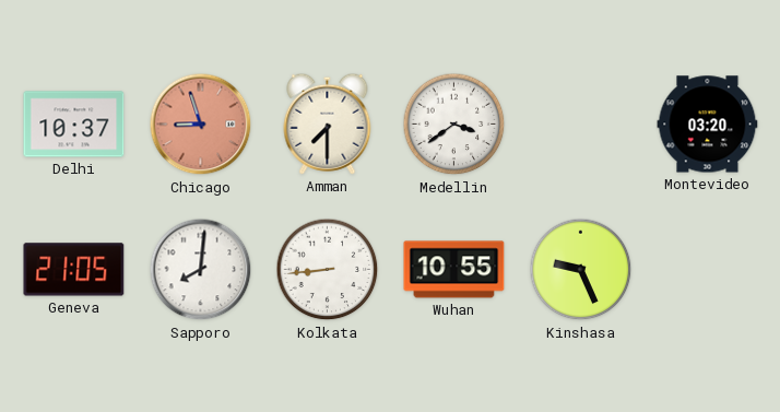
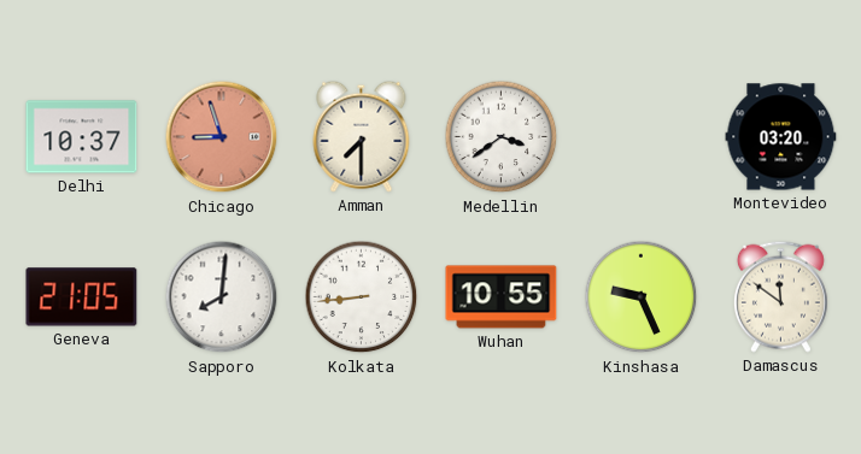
Damascus: none -> 11:51 (780, 296)
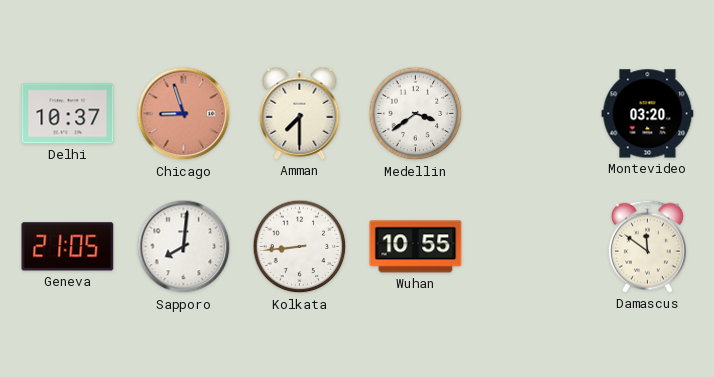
Kinshasa: 9:26 -> none (642, 297)
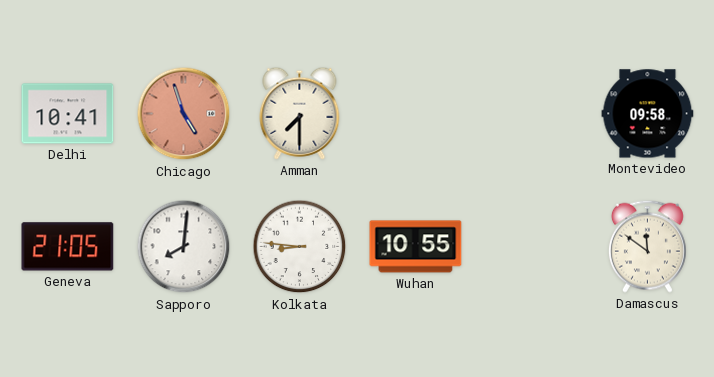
Delhi: 10:37 -> 10:41 (68, 114)
Chicago: 8:57 -> 4:57 (184, 114)
Medellin: 3:39 -> none (416, 114)
Montevideo: 03:20 -> 09:58 (648, 114)
Kolkata: 8:44 -> 8:46 (300, 247)
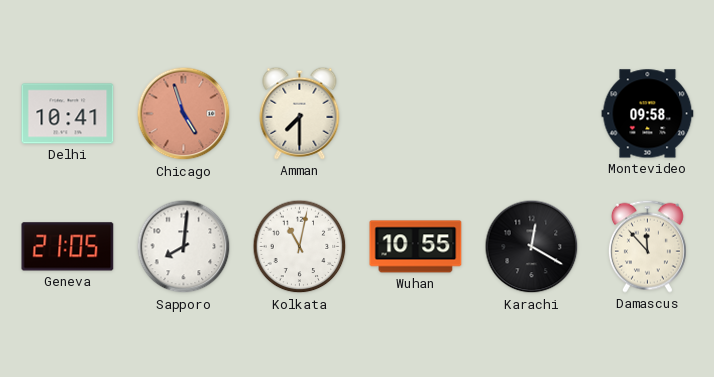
Kolkata: 8:46 -> 11:02 (300, 247)
Karachi: none -> 12:20 (532, 247)
Damascus: 11:51 -> 11:53 (647, 246)
